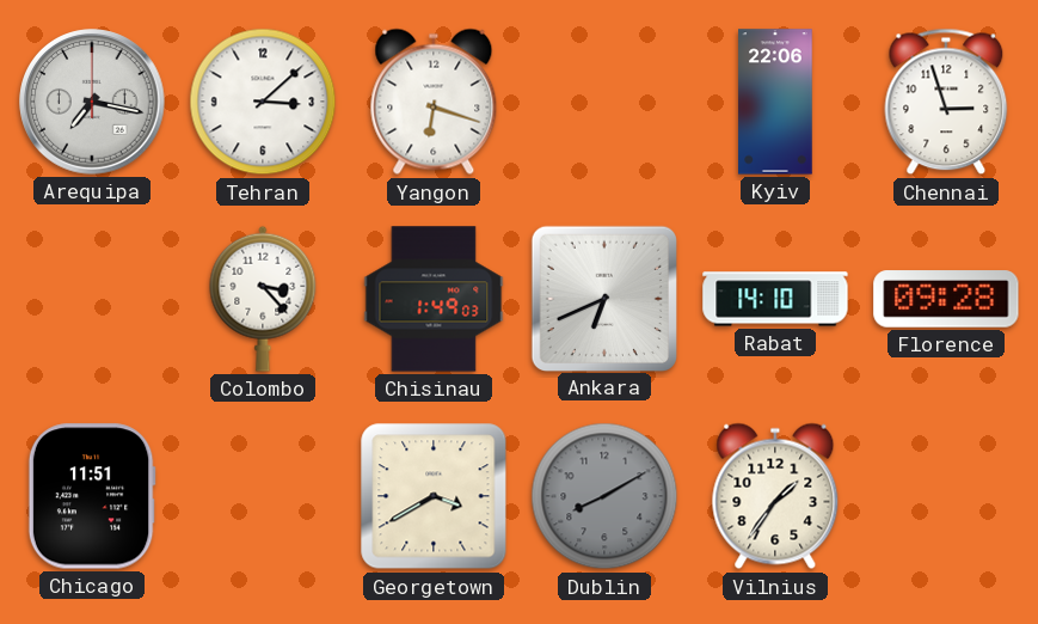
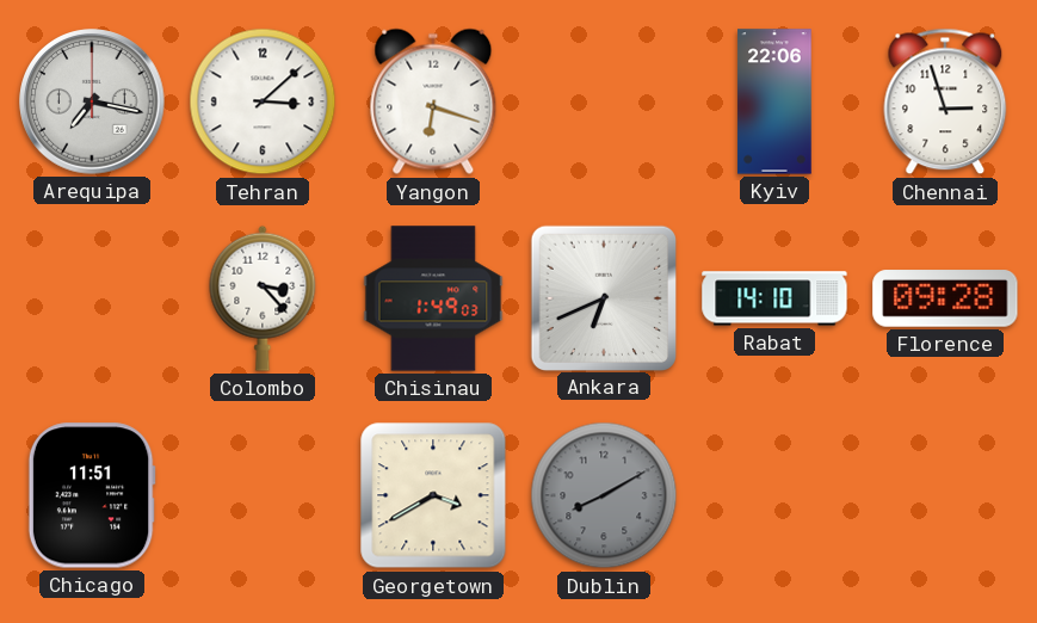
Vilnius: 1:36 -> none (775, 496)
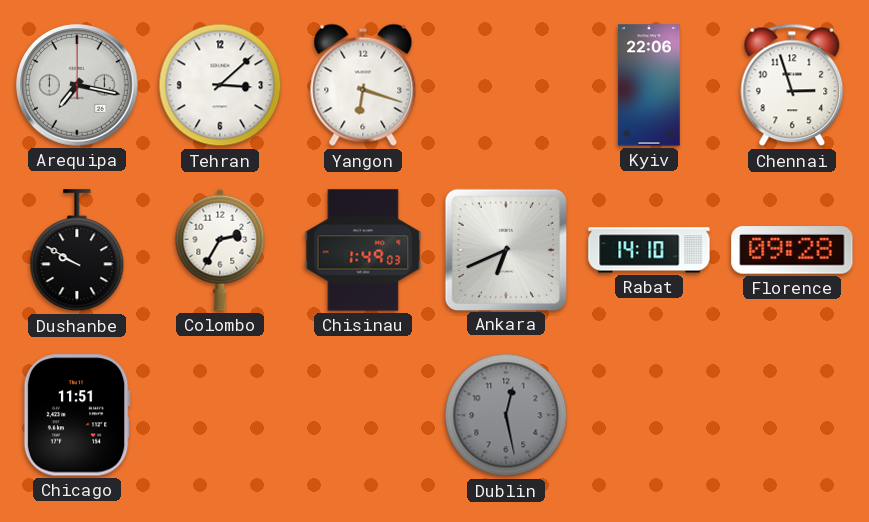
Dushanbe: none -> 9:50 (77, 251)
Colombo: 3:23 -> 2:35 (220, 250)
Georgetown: 3:40 -> none (433, 495)
Dublin: 8:10 -> 12:28 (506, 415)
